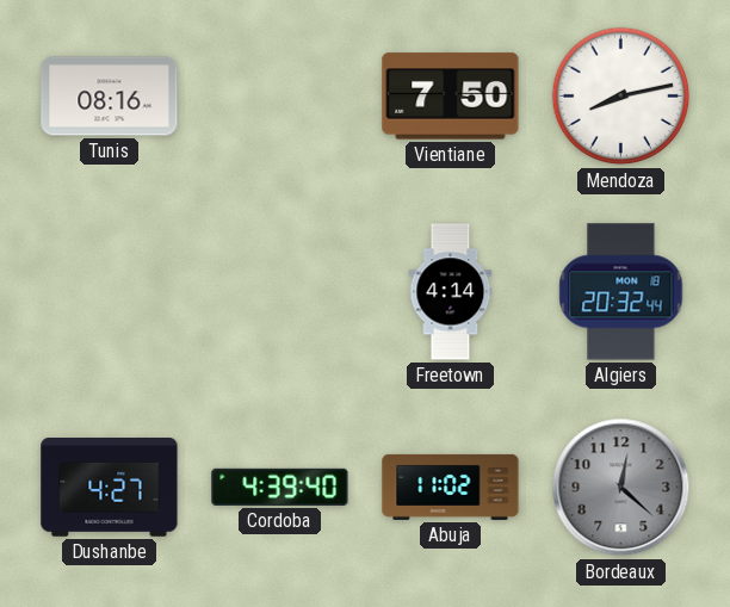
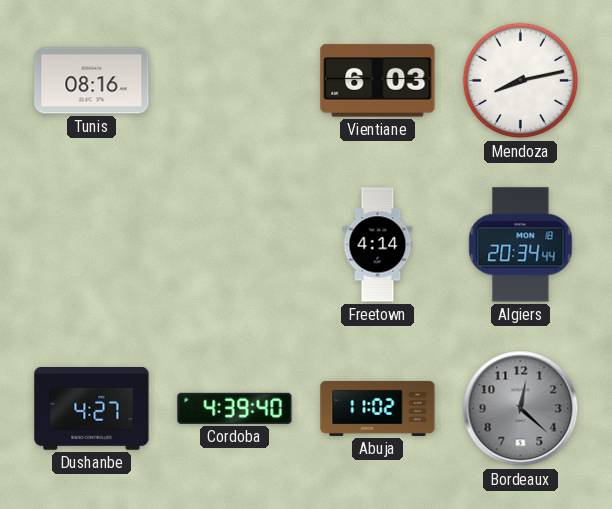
Vientiane: 7:50 -> 6:03 (378, 81)
Algiers: 20:32 -> 20:34 (521, 245)
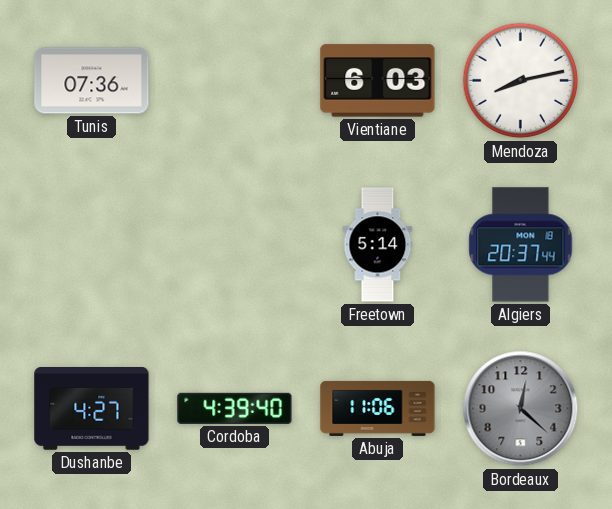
Tunis: 08:16 -> 07:36 (92, 81)
Freetown: 4:14 -> 5:14 (378, 245)
Algiers: 20:34 -> 20:37 (521, 245)
Abuja: 11:02 -> 11:06 (378, 408)
